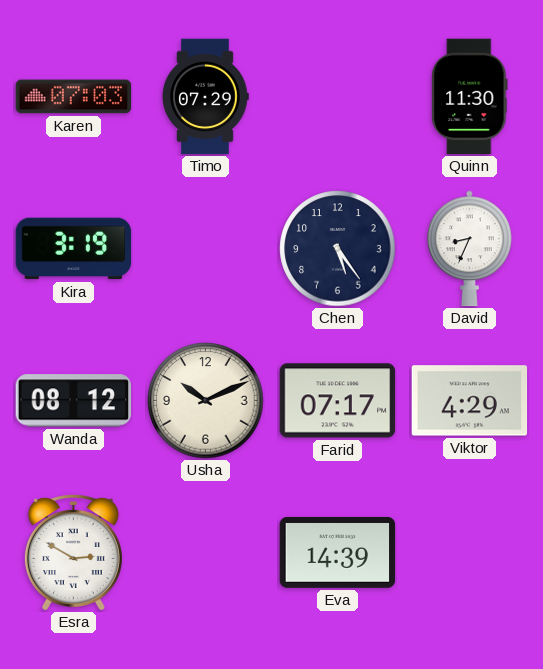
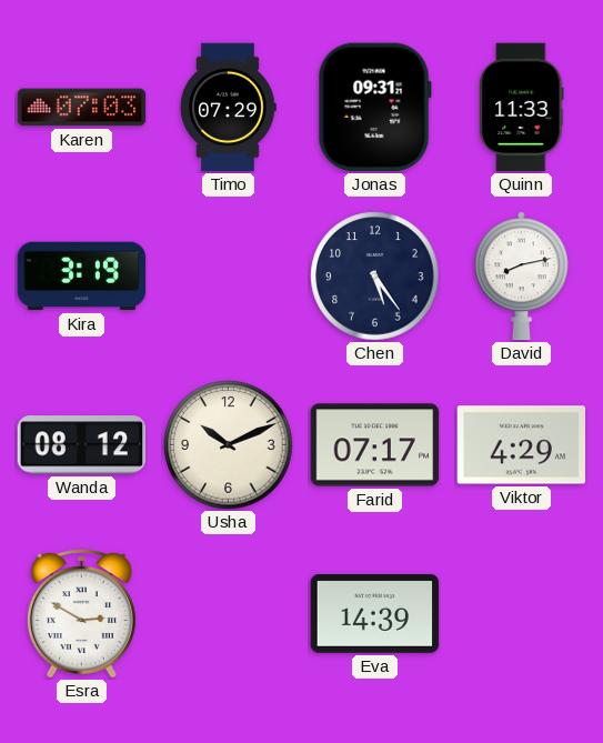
Jonas: none -> 09:31 (374, 108)
Quinn: 11:30 -> 11:33 (522, 108)
David: 8:34 -> 8:13 (521, 277)
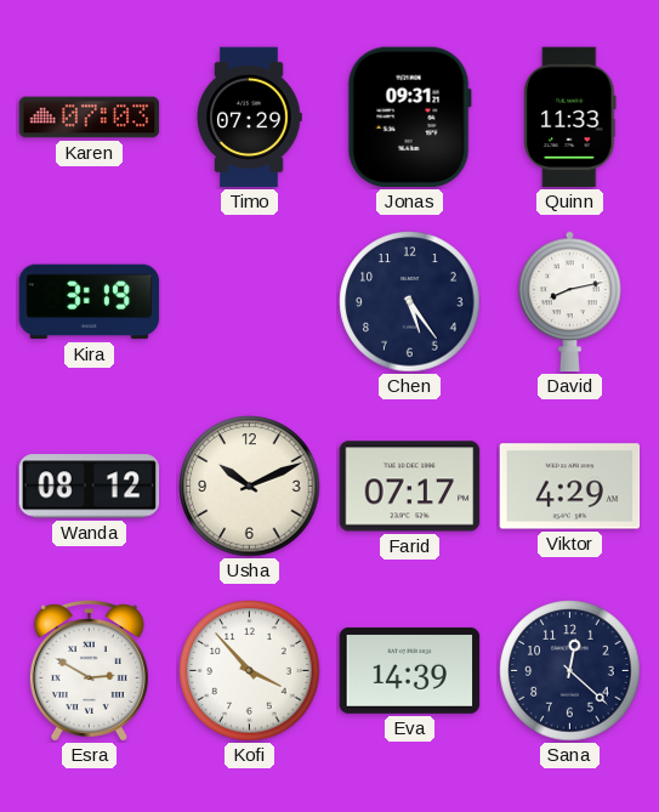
Kofi: none -> 3:53 (250, 671)
Sana: none -> 12:22 (570, 671)
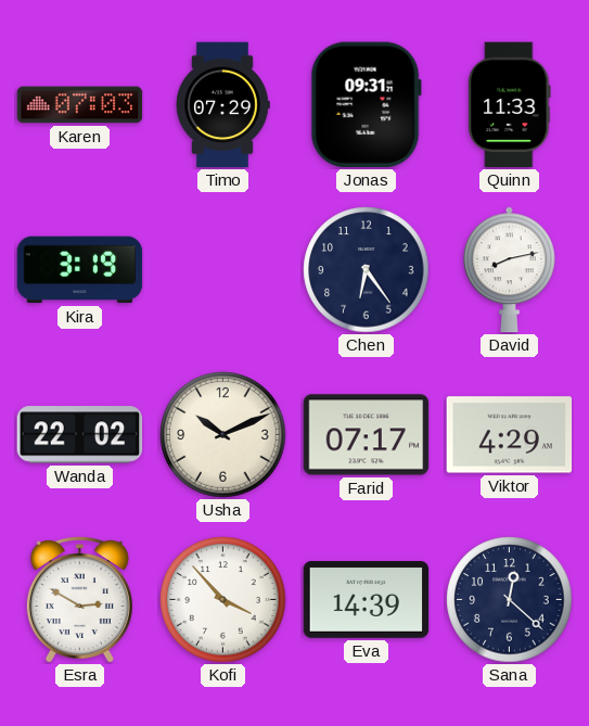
Chen: 5:24 -> 6:24 (367, 270)
Wanda: 08:12 -> 22:02 (80, 435)
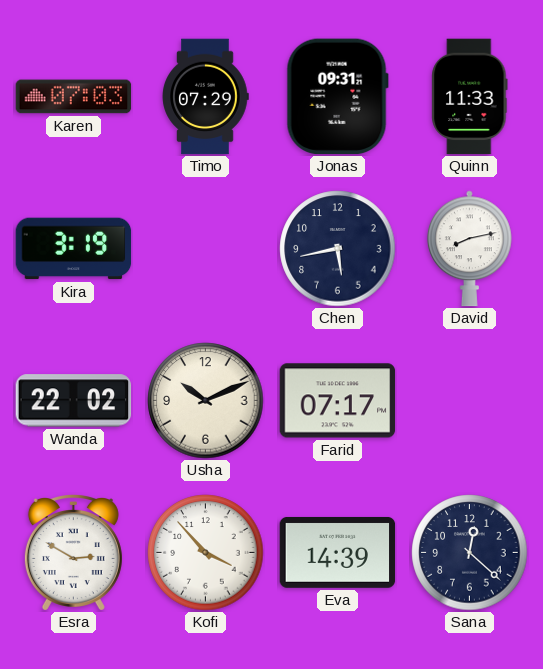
Chen: 6:24 -> 5:43 (338, 249)
Viktor: 4:29 -> none (510, 435)
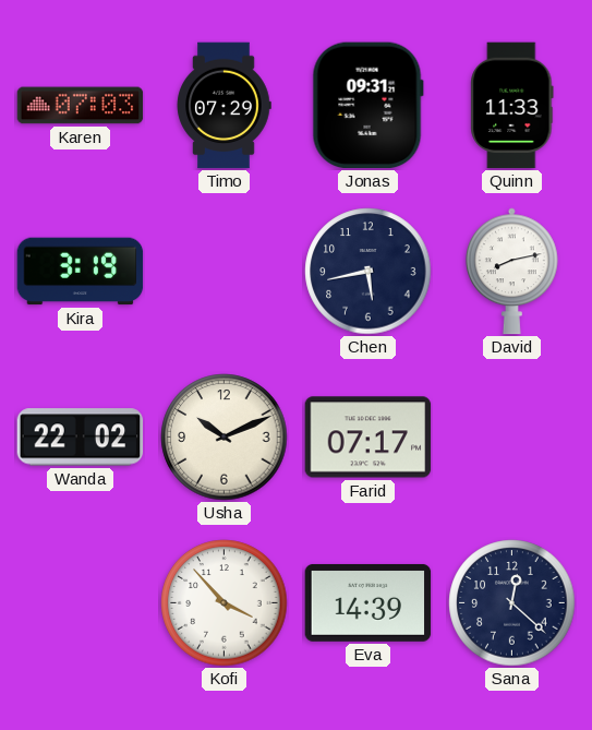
Esra: 2:50 -> none (73, 553)
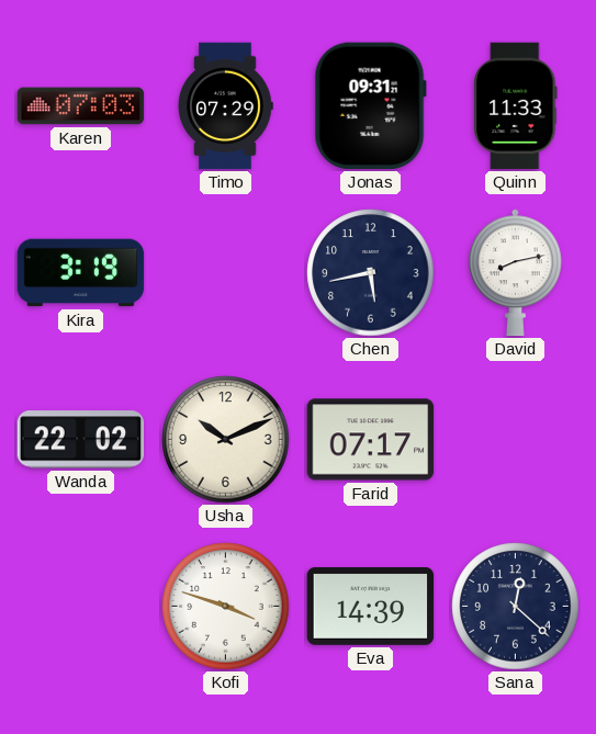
Kofi: 3:53 -> 3:48 (226, 607)
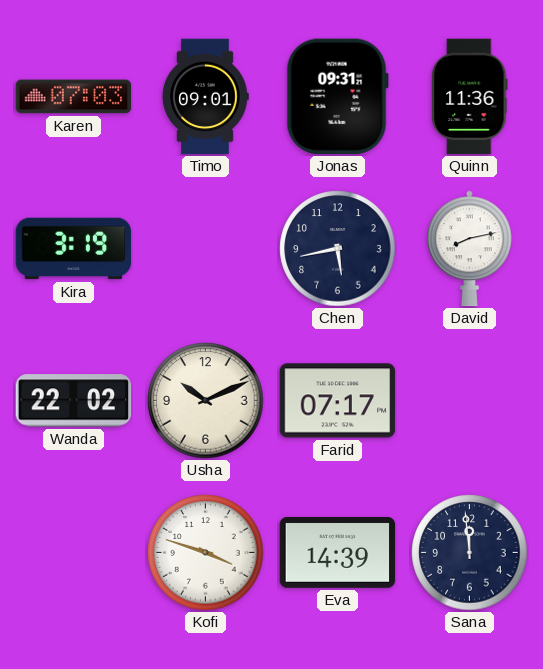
Timo: 07:29 -> 09:01 (205, 97)
Quinn: 11:33 -> 11:36 (470, 97)
Sana: 12:22 -> 11:59 (470, 553)
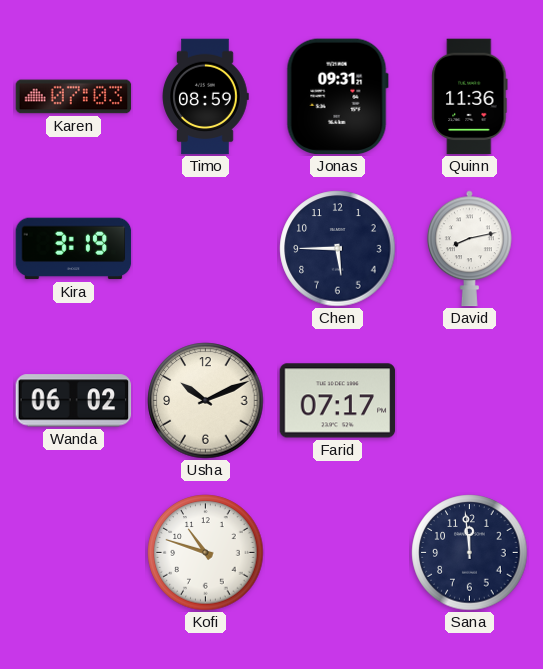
Timo: 09:01 -> 08:59 (205, 97)
Chen: 5:43 -> 5:45 (338, 249)
Wanda: 22:02 -> 06:02 (74, 401)
Kofi: 3:48 -> 10:48 (206, 553)
Eva: 14:39 -> none (338, 552)
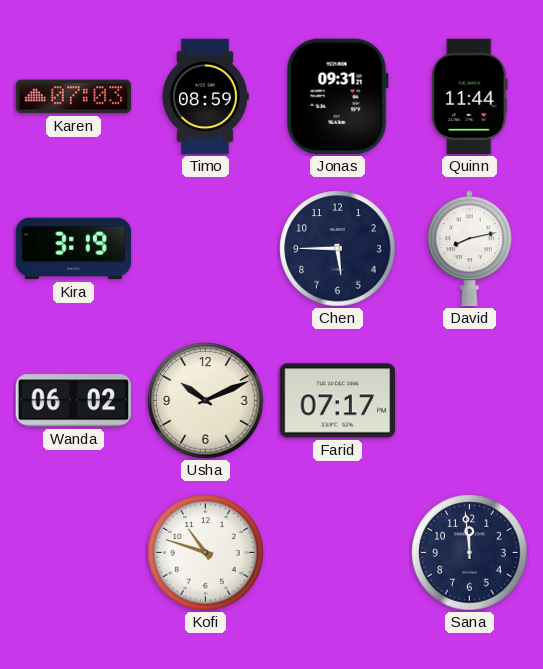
Quinn: 11:36 -> 11:44 (470, 97)
